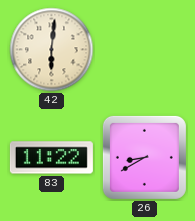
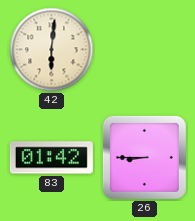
83: 11:22 -> 01:42 (51, 158)
26: 8:40 -> 8:45 (144, 157)
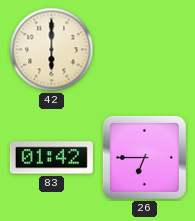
42: 6:01 -> 6:00 (52, 50)
26: 8:45 -> 6:45 (144, 157)
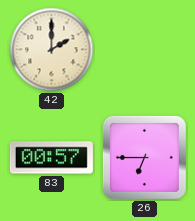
42: 6:00 -> 2:00 (52, 50)
83: 01:42 -> 00:57 (51, 158)
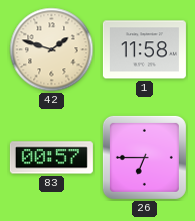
42: 2:00 -> 1:48 (52, 50)
1: none -> 11:58 (144, 50)
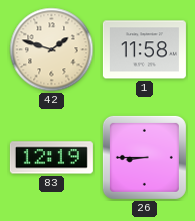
83: 00:57 -> 12:19 (51, 158)
26: 6:45 -> 8:45 (144, 157)
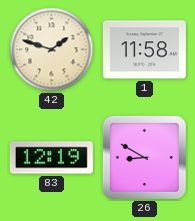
26: 8:45 -> 8:50 (144, 157)
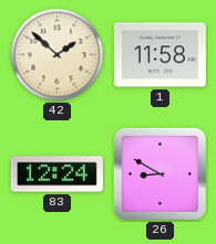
42: 1:48 -> 1:52 (58, 55)
83: 12:19 -> 12:24 (56, 174)
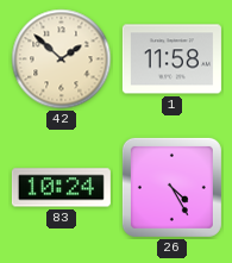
83: 12:24 -> 10:24 (61, 188)
26: 8:50 -> 4:25 (171, 187)
